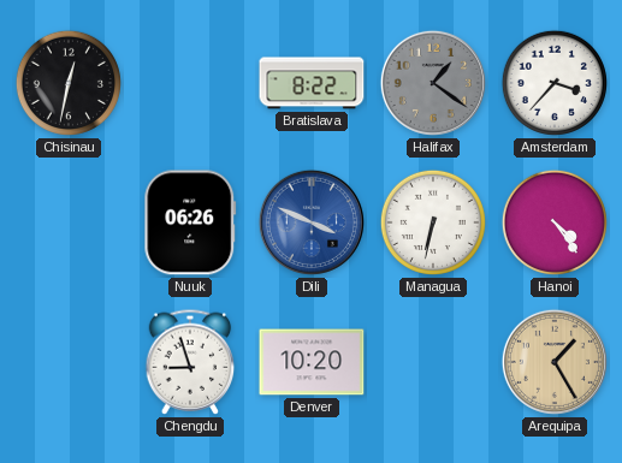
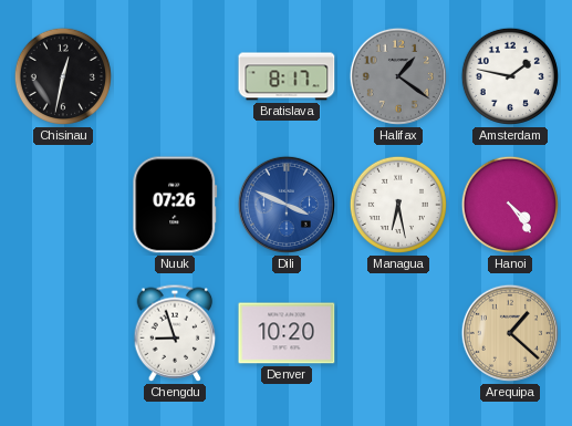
Bratislava: 8:22 -> 8:17 (287, 76)
Amsterdam: 3:37 -> 1:47 (510, 76)
Nuuk: 06:26 -> 07:26 (175, 205)
Managua: 6:32 -> 6:28 (398, 205)
Arequipa: 1:25 -> 1:22 (510, 333)
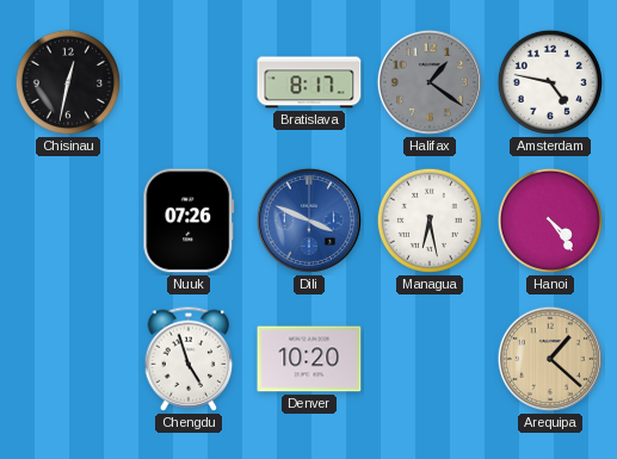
Amsterdam: 1:47 -> 4:47 (550, 82)
Chengdu: 8:57 -> 4:57 (189, 359)
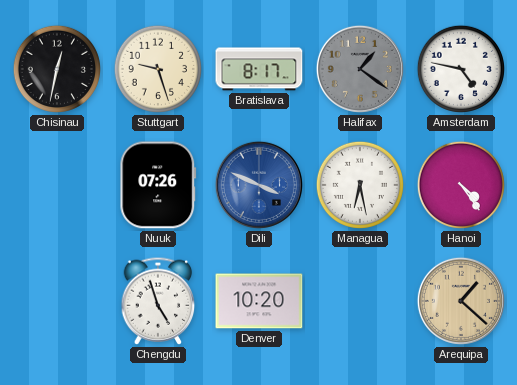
Stuttgart: none -> 9:27 (158, 69)
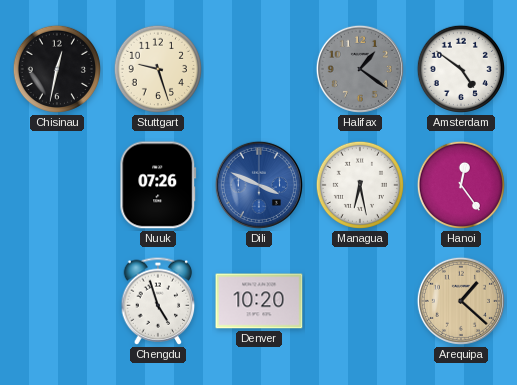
Bratislava: 8:17 -> none (259, 69)
Amsterdam: 4:47 -> 4:51 (461, 69)
Hanoi: 4:24 -> 12:24 (461, 185)
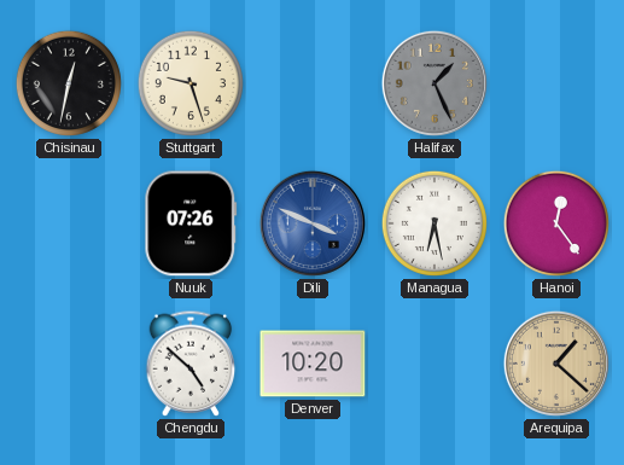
Halifax: 1:21 -> 1:26 (435, 83)
Amsterdam: 4:51 -> none (461, 69)
Chengdu: 4:57 -> 4:52 (191, 364)
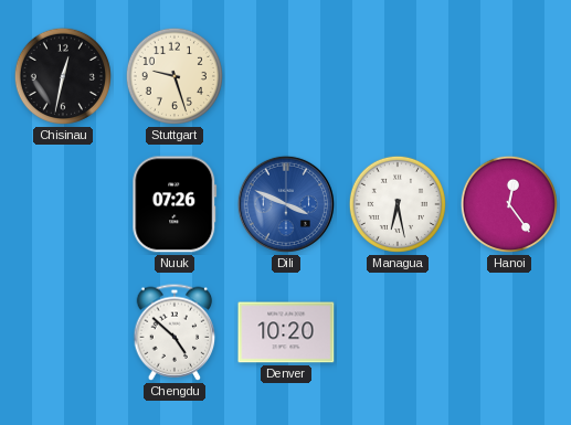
Halifax: 1:26 -> none (435, 83)
Arequipa: 1:22 -> none (556, 364)
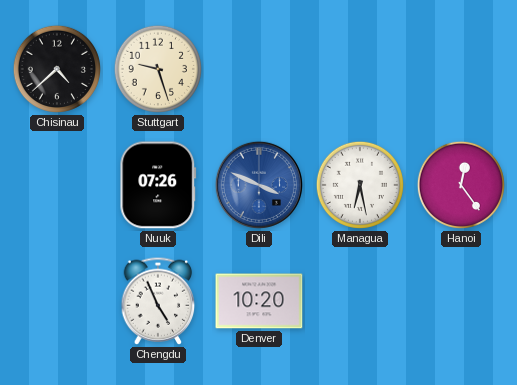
Chisinau: 12:32 -> 4:38 (57, 69)
Chengdu: 4:52 -> 4:56 (158, 301)
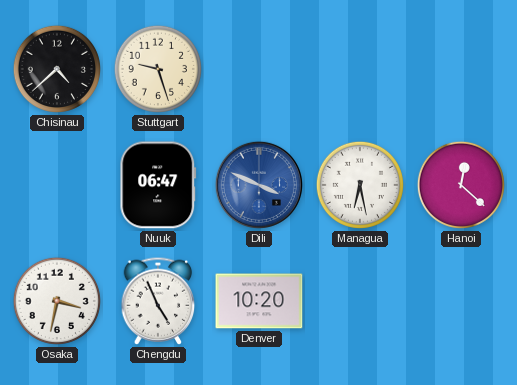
Nuuk: 07:26 -> 06:47 (158, 185)
Hanoi: 12:24 -> 12:22 (461, 185)
Osaka: none -> 3:32 (57, 301)
